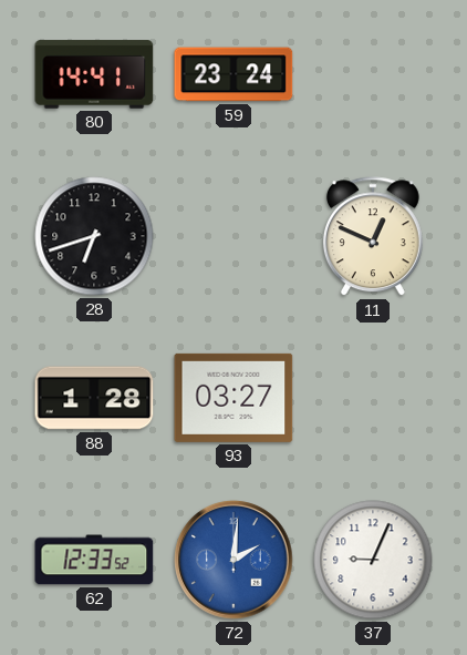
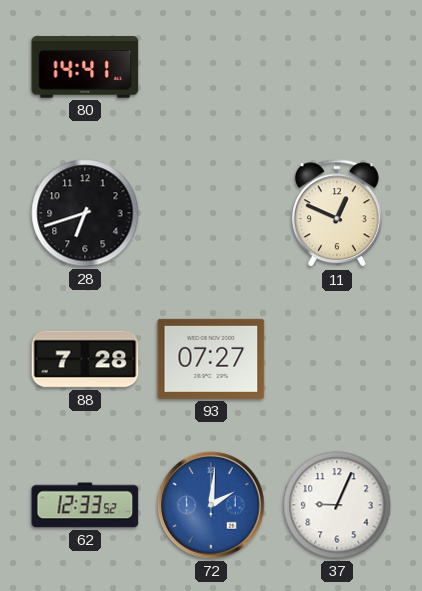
59: 23:24 -> none (233, 74)
88: 1:28 -> 7:28 (85, 359)
93: 03:27 -> 07:27 (211, 359)
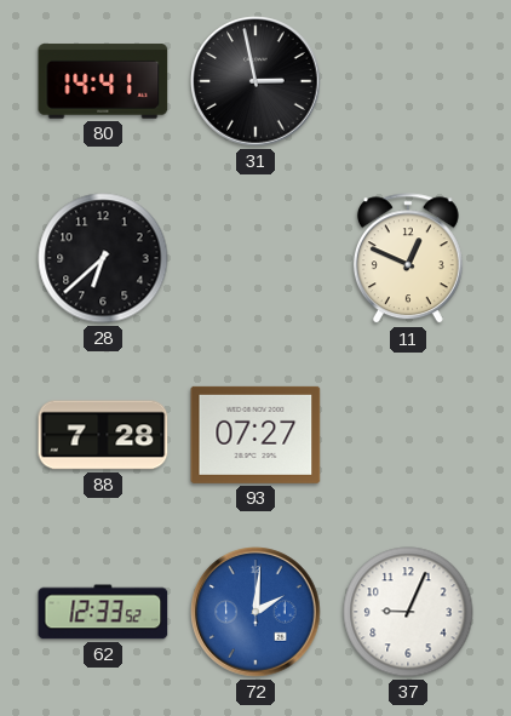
31: none -> 2:58 (255, 81)
28: 6:42 -> 6:38 (103, 258)
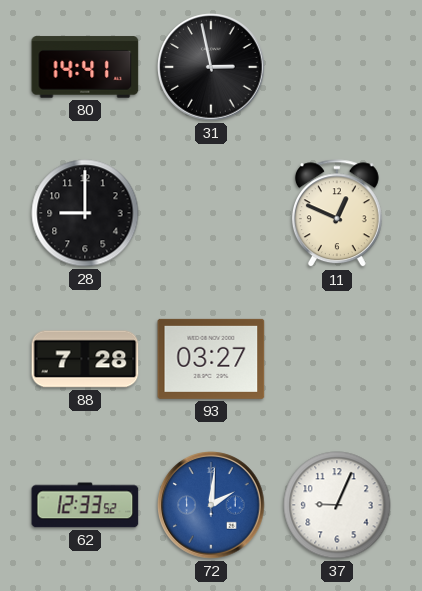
28: 6:38 -> 9:00 (85, 213)
93: 07:27 -> 03:27 (211, 359)
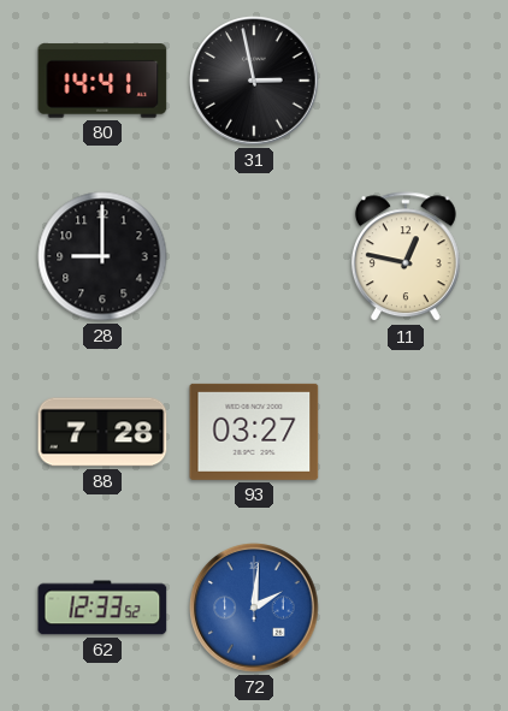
11: 12:49 -> 12:47 (406, 257)
37: 9:04 -> none (337, 505)
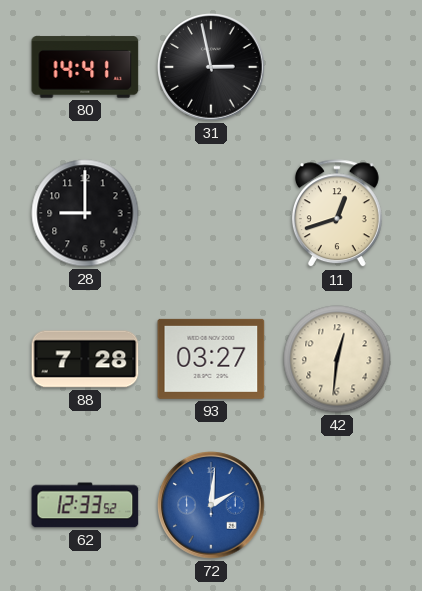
11: 12:47 -> 12:42 (337, 214)
42: none -> 12:31 (337, 359)
